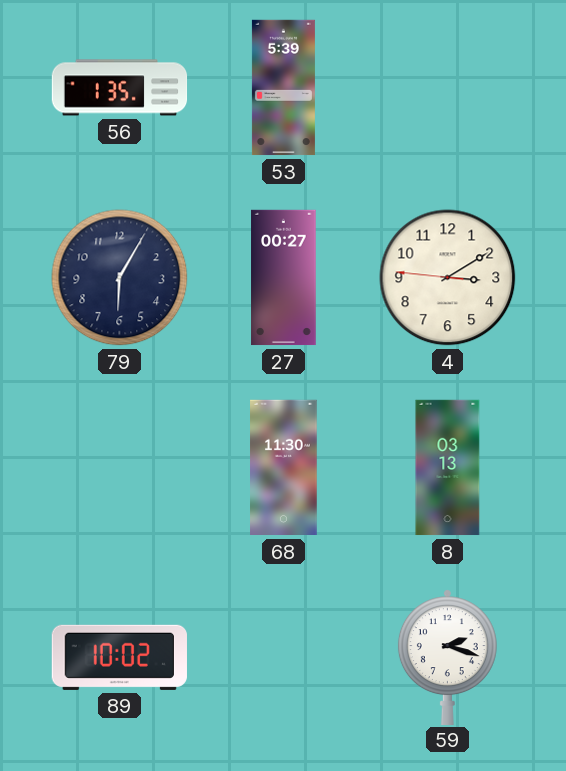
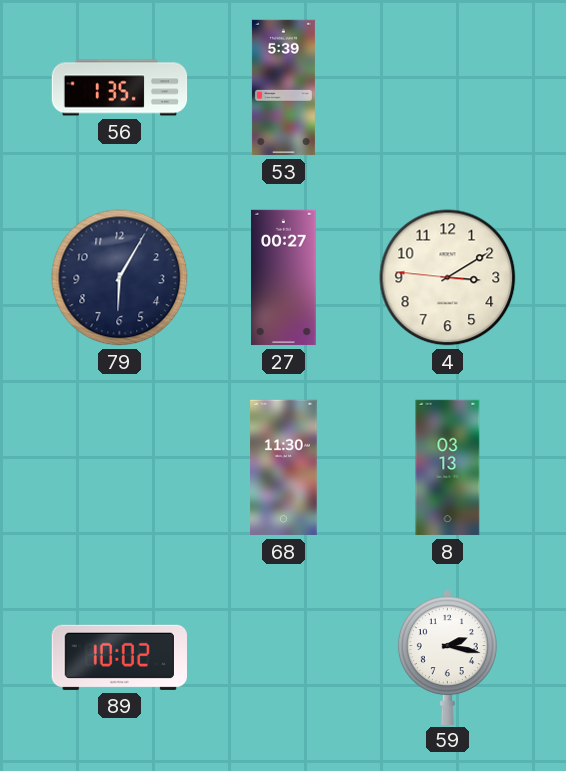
59: 2:18 -> 2:17 (447, 657)
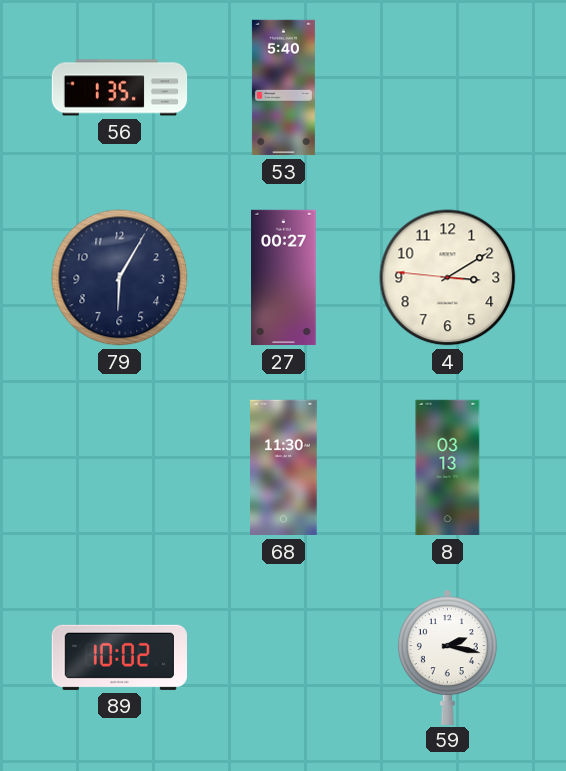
53: 5:39 -> 5:40 (283, 88)
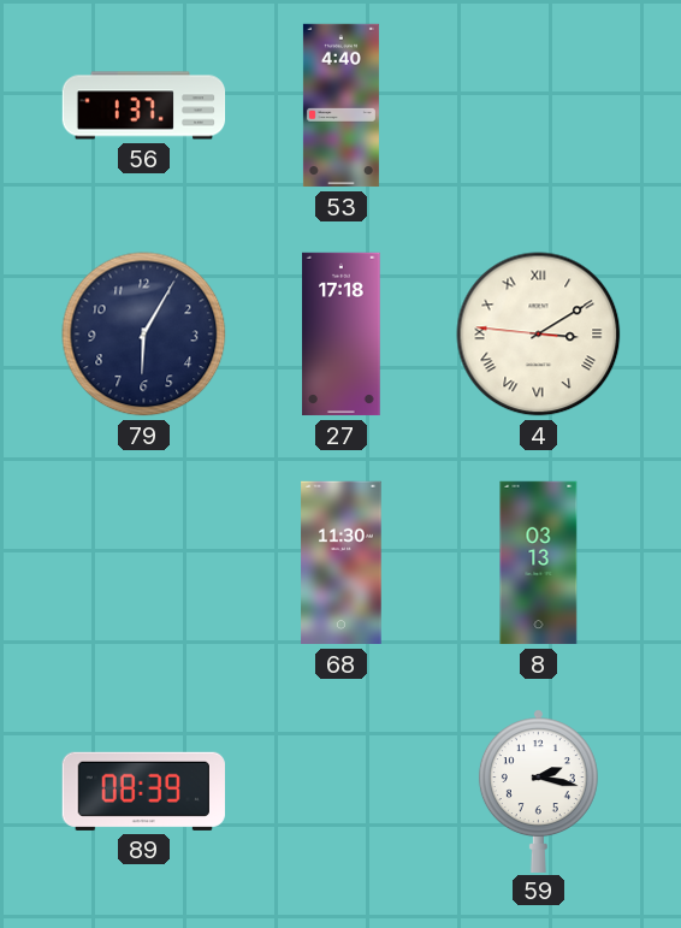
56: 1:35 -> 1:37 (144, 106)
53: 5:40 -> 4:40 (340, 106)
27: 00:27 -> 17:18 (342, 335)
4 numerals: Arabic -> Roman (539, 335)
89: 10:02 -> 08:39 (143, 791)
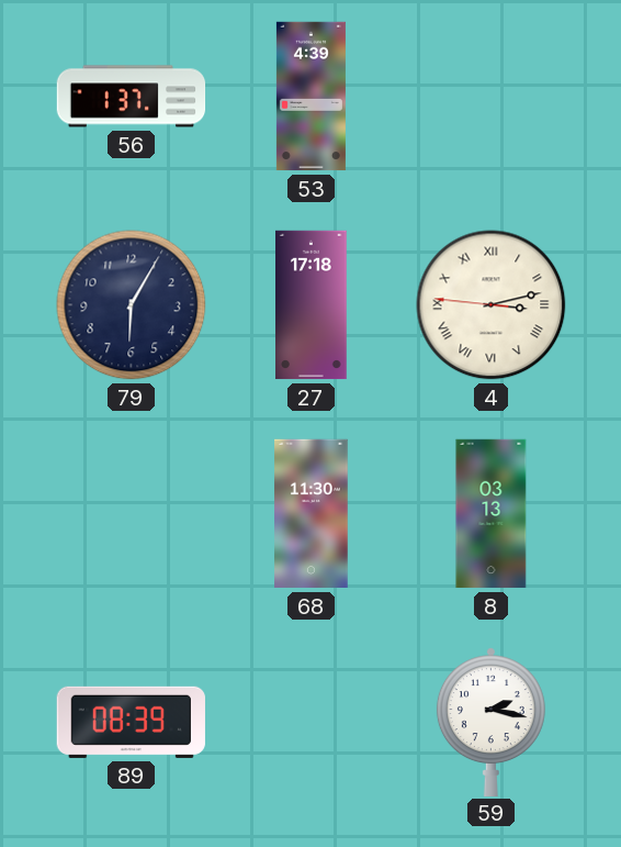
53: 4:40 -> 4:39 (310, 97)
4: 3:09 -> 3:12 (492, 305)
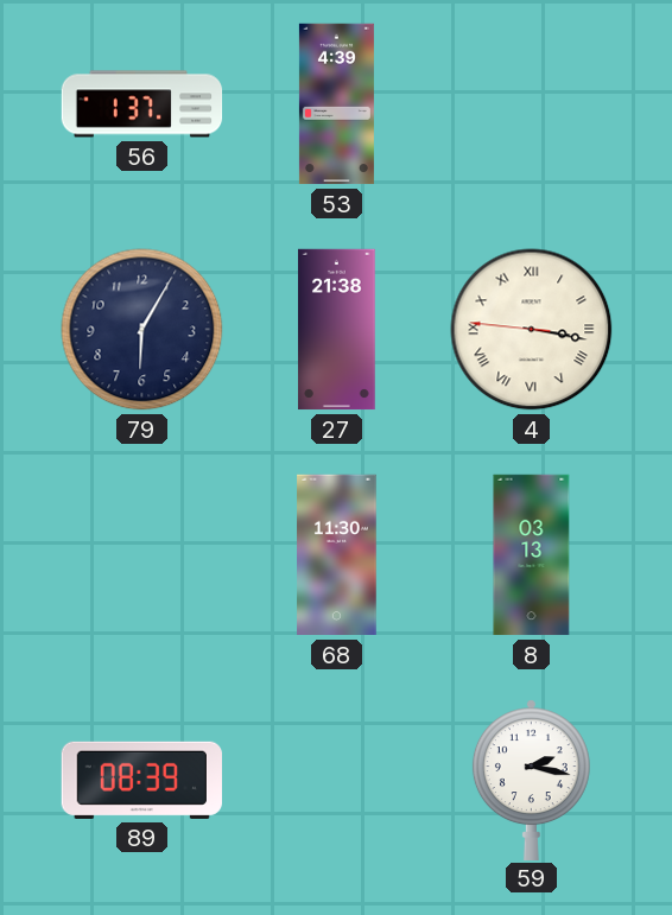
27: 17:18 -> 21:38 (337, 330)
4: 3:12 -> 3:16 (532, 330)
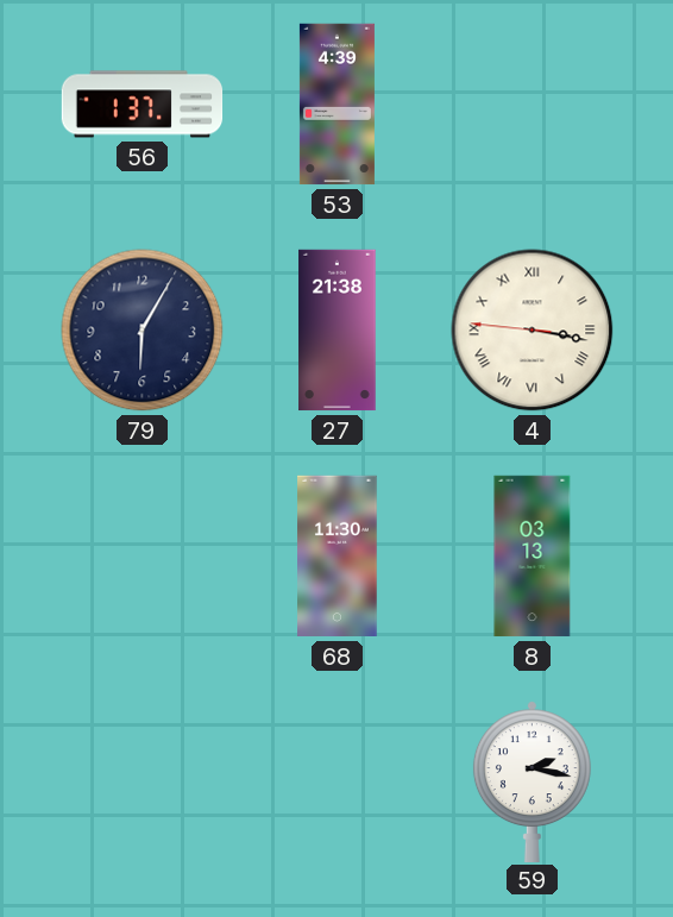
89: 08:39 -> none (141, 780)
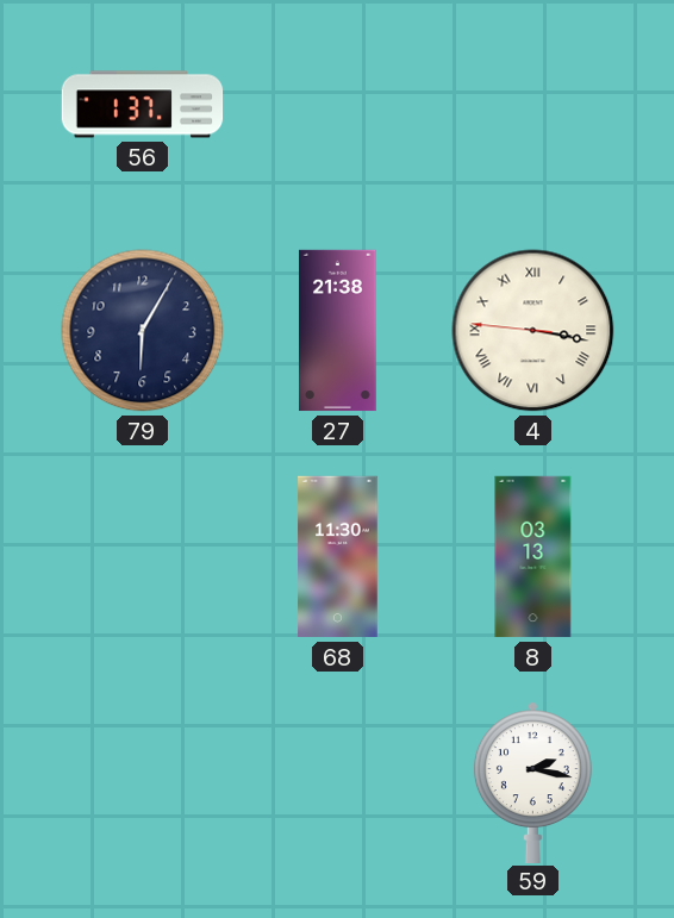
53: 4:39 -> none (336, 105)
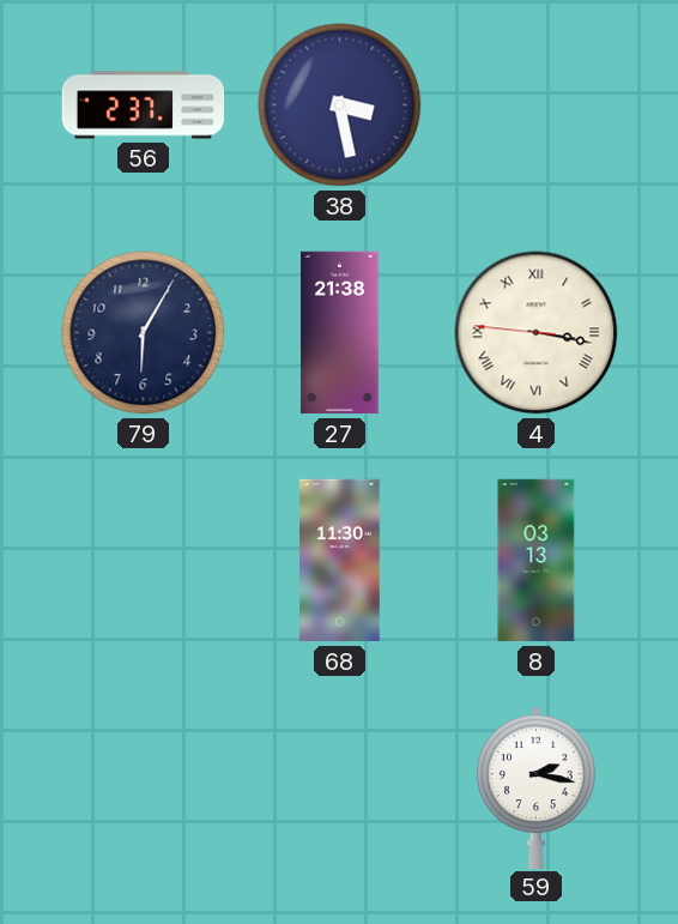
56: 1:37 -> 2:37 (144, 105)
38: none -> 3:28 (340, 105)
